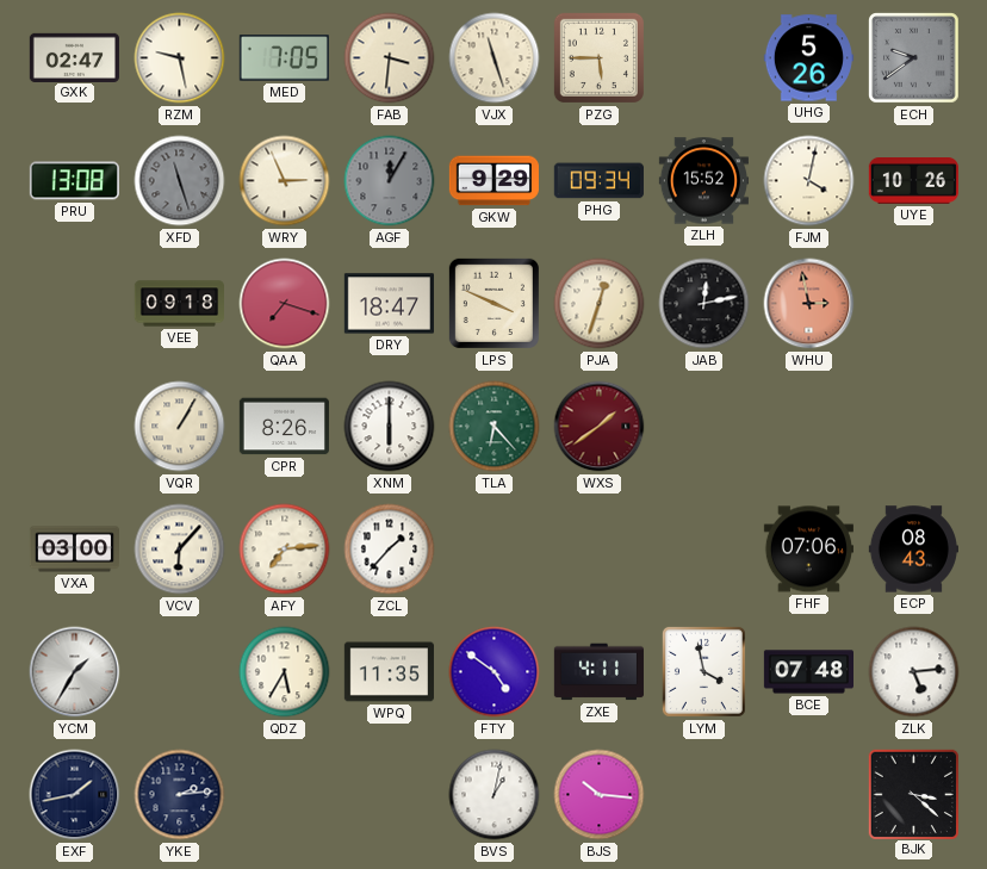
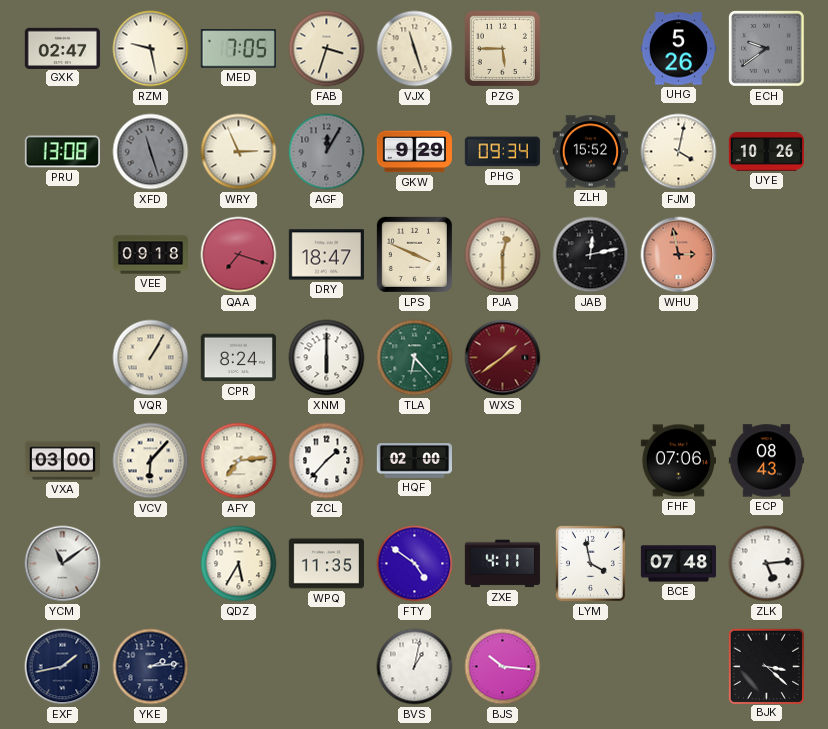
FAB: 3:31 -> 3:33 (327, 49)
PJA: 12:33 -> 12:30 (503, 255)
CPR: 8:26 -> 8:24 (238, 358)
HQF: none -> 02:00 (414, 461)
YCM: 1:35 -> 11:09 (63, 564)
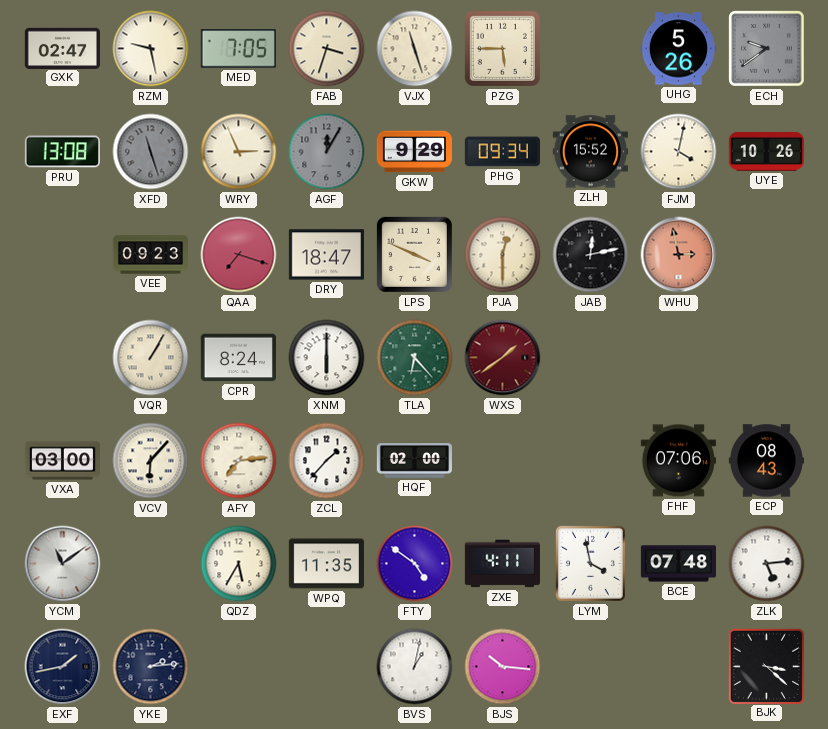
VEE: 09:18 -> 09:23 (150, 255)
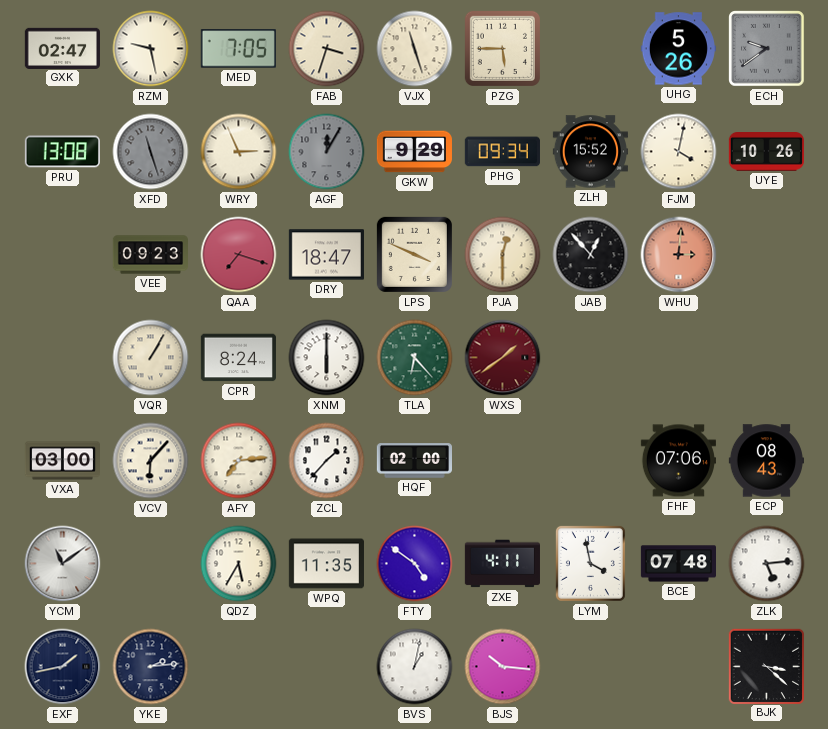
JAB: 12:13 -> 12:53 (591, 255)
WHU: 2:58 -> 3:01 (679, 255)
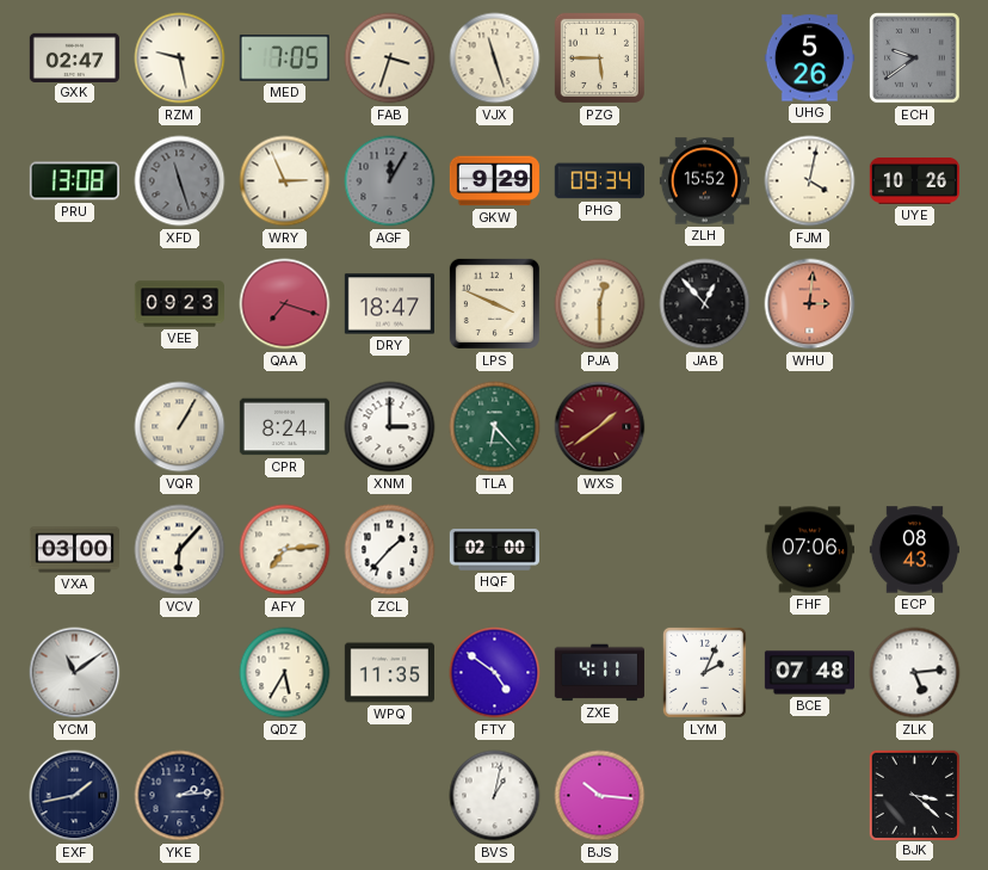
XNM: 6:00 -> 3:00 (390, 427)
LYM: 3:58 -> 2:04 (704, 672)
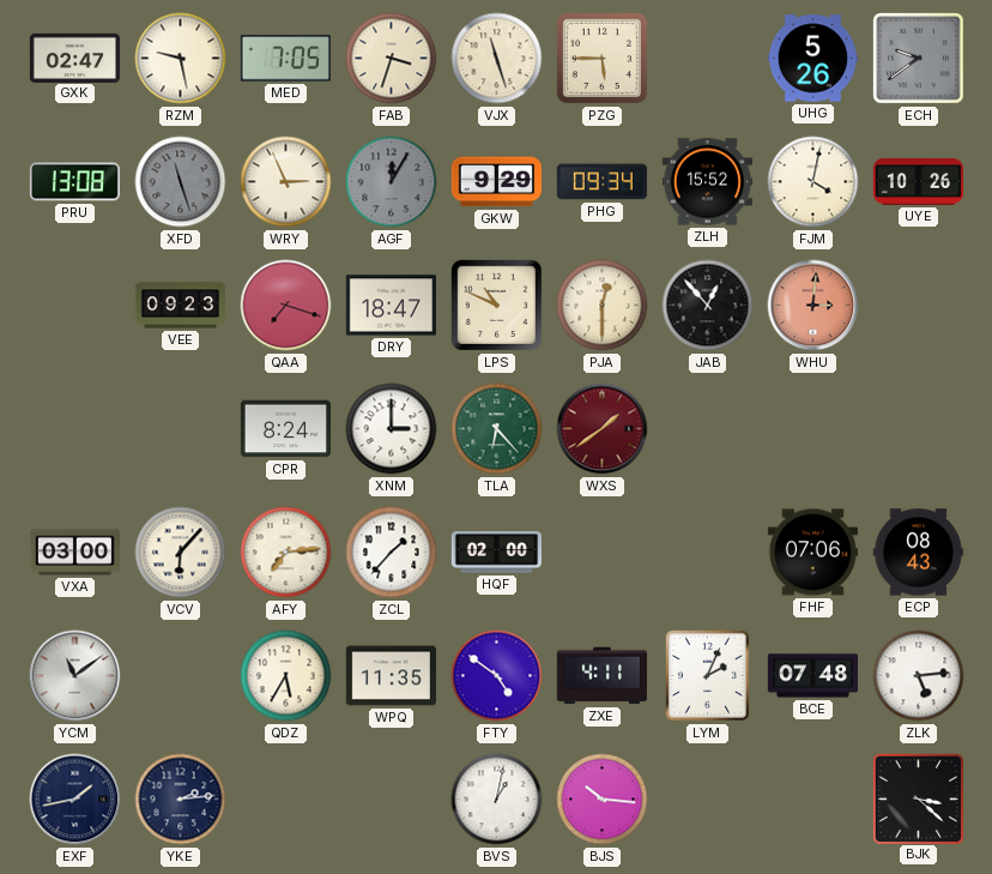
LPS: 3:49 -> 10:49 (496, 305)
VQR: 1:05 -> none (180, 427)
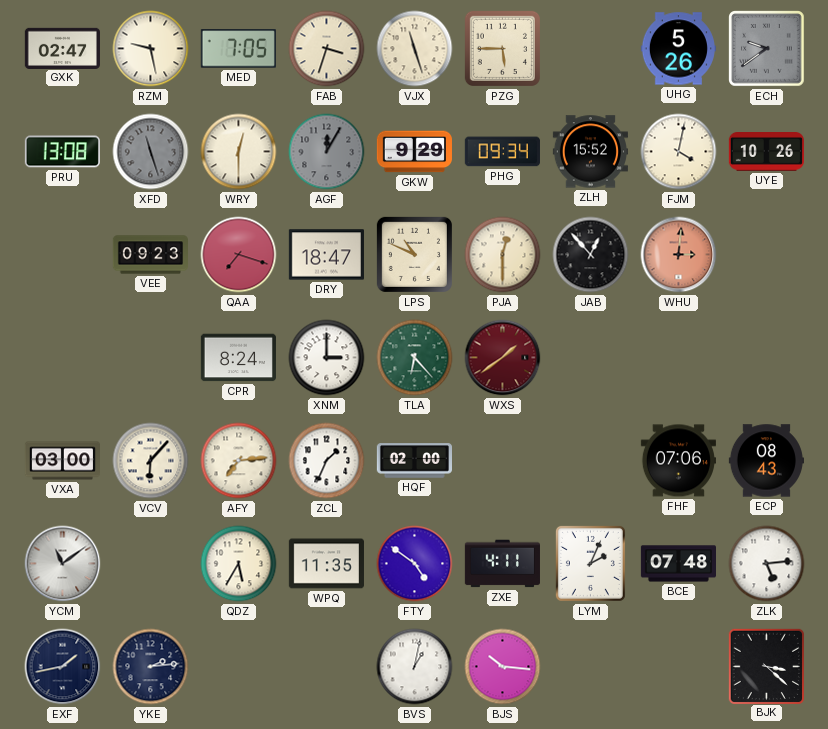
WRY: 2:56 -> 12:30 (239, 152)
ZCL: 1:37 -> 1:34 (327, 461)
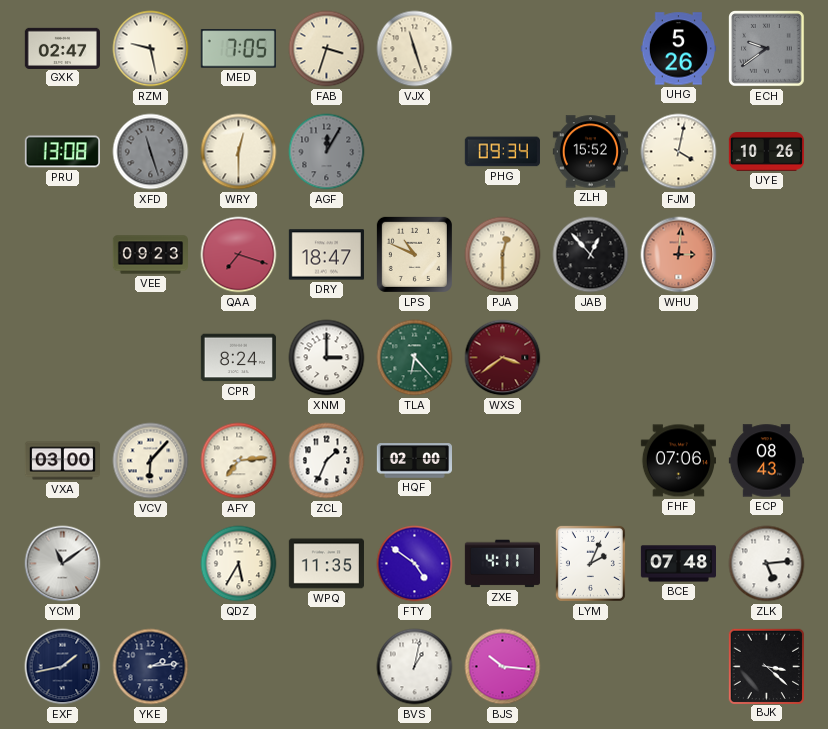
PZG: 5:45 -> none (502, 48)
GKW: 9:29 -> none (414, 152)
WXS: 1:39 -> 3:39 (503, 358)
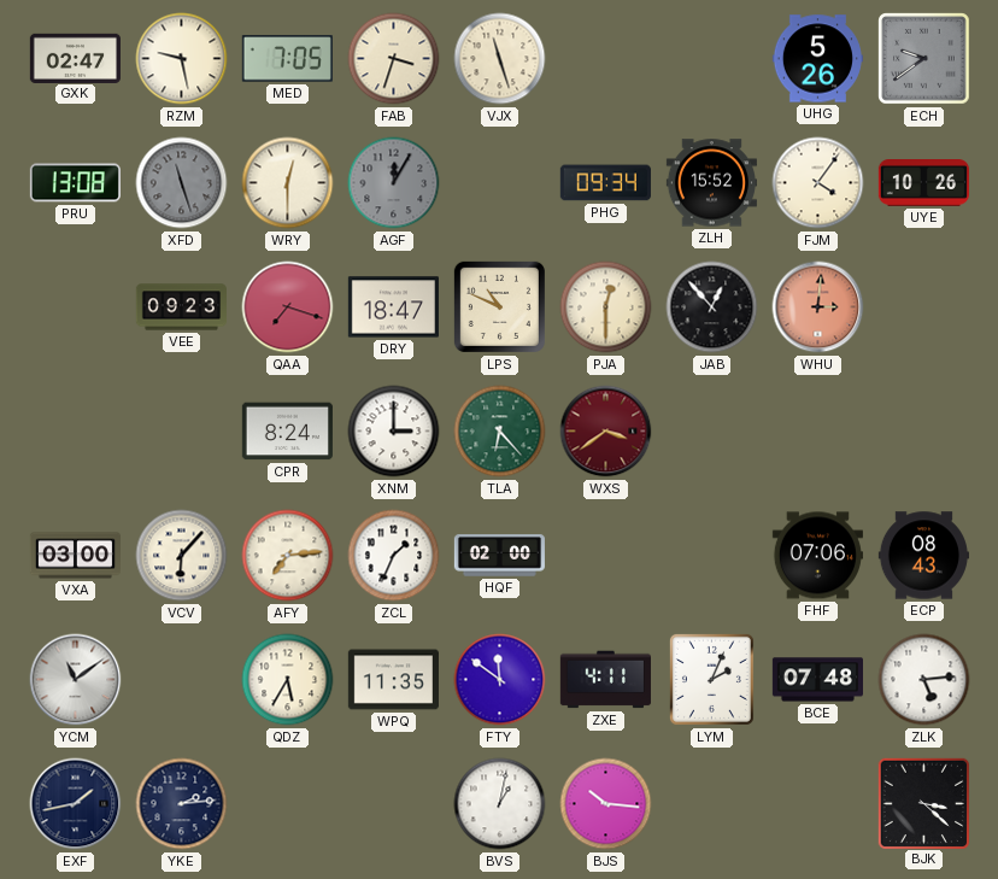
FJM: 4:02 -> 4:06 (818, 183)
FTY: 4:51 -> 11:51 (500, 680)
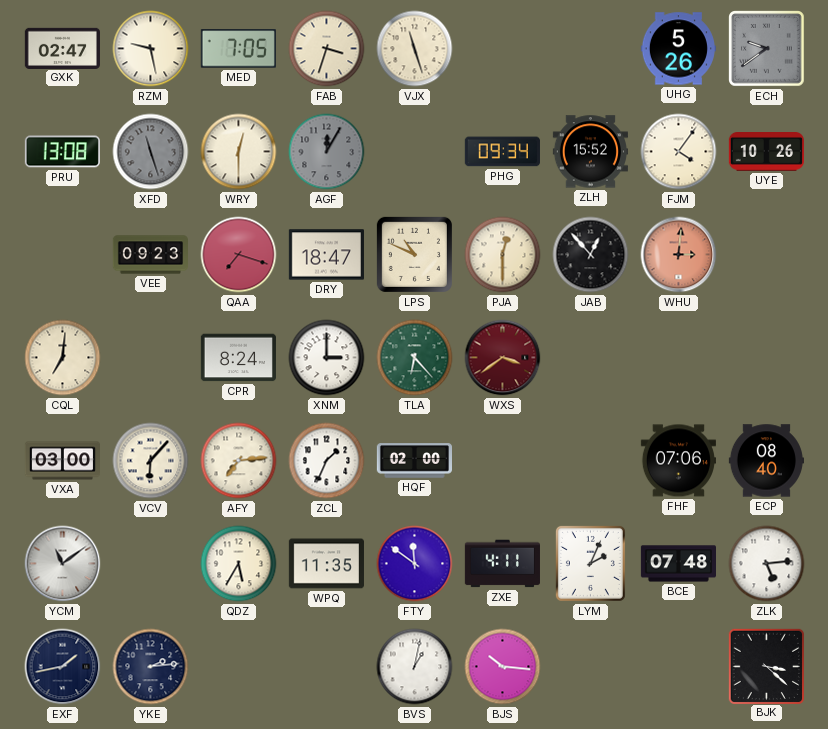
CQL: none -> 7:01 (63, 358)
ECP: 08:43 -> 08:40 (766, 461)
